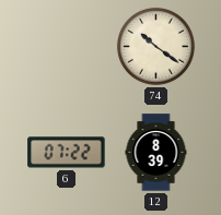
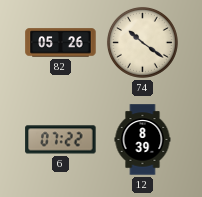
82: none -> 05:26 (61, 43)
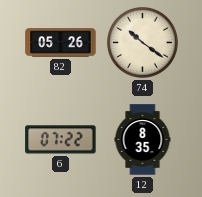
12: 8:39 -> 8:35 (143, 140)
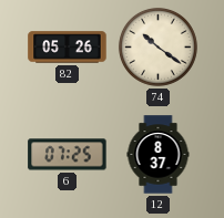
6: 07:22 -> 07:25 (68, 155)
12: 8:35 -> 8:37 (159, 155)
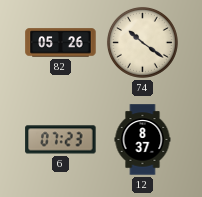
6: 07:25 -> 07:23 (61, 140)
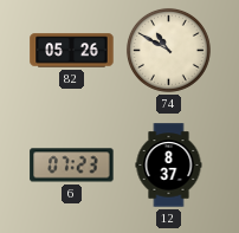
74: 10:21 -> 10:50 (168, 50)
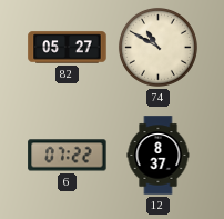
82: 05:26 -> 05:27 (68, 48)
6: 07:23 -> 07:22 (68, 156)
